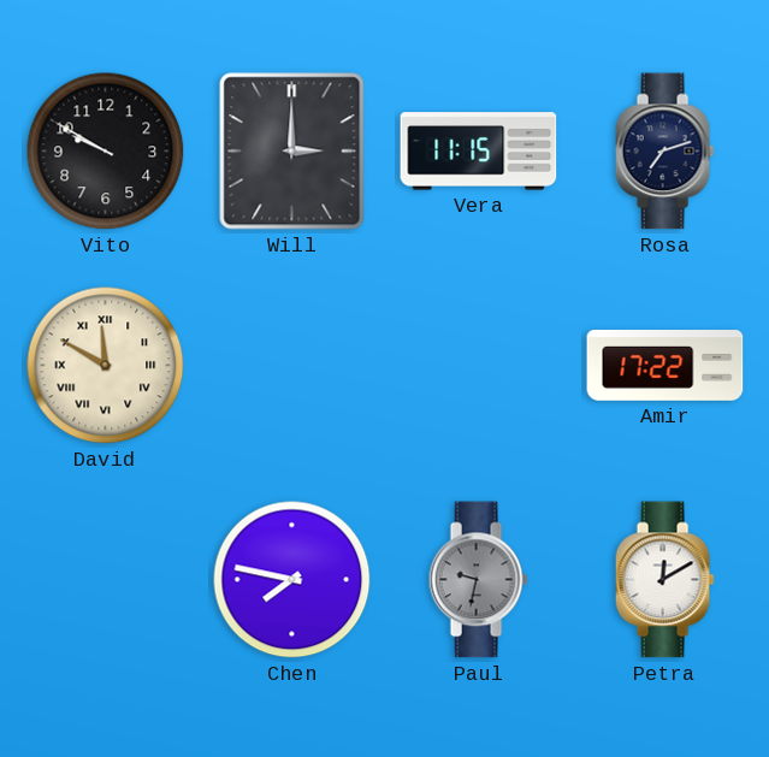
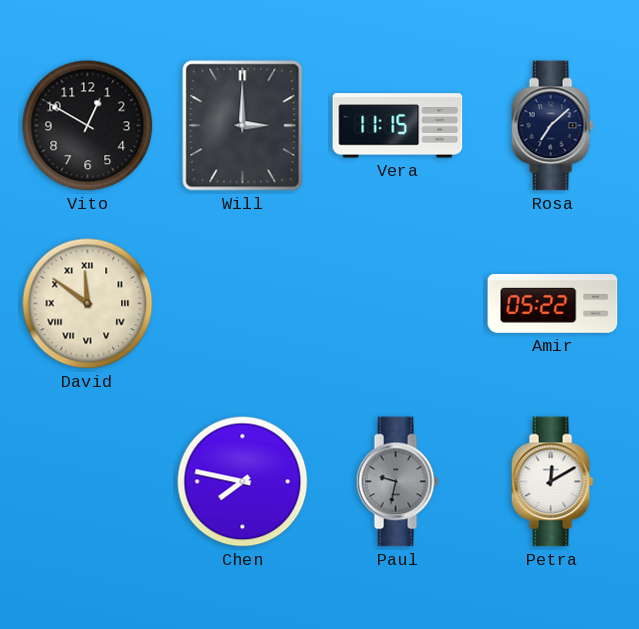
Vito: 9:50 -> 12:50 (88, 126)
Rosa: 7:12 -> 7:08 (552, 126)
David: 11:50 -> 11:51 (88, 304)
Amir: 17:22 -> 05:22 (553, 304)
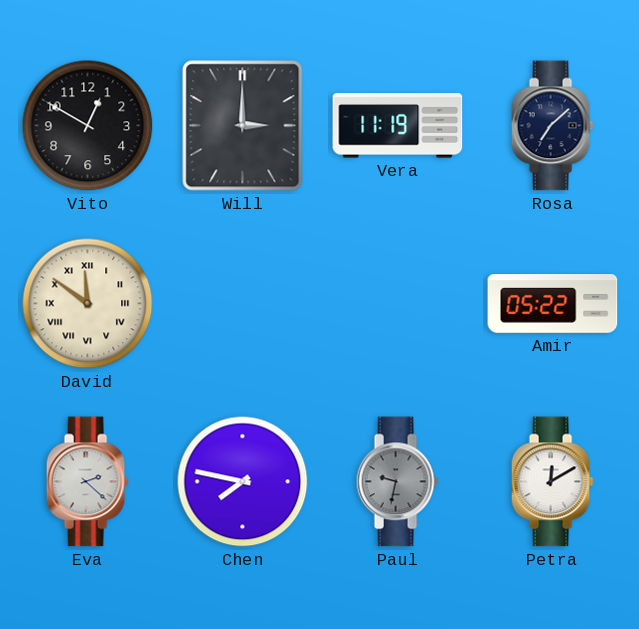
Vera: 11:15 -> 11:19 (398, 126)
Eva: none -> 2:22 (87, 482)
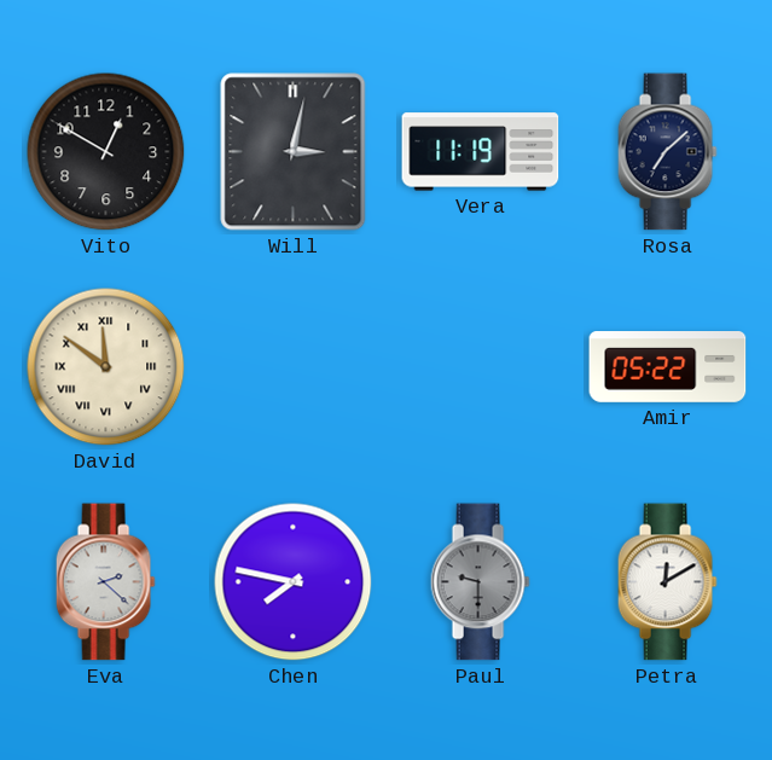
Will: 3:00 -> 3:02 (294, 152)
Paul: 9:32 -> 9:30 (480, 582)
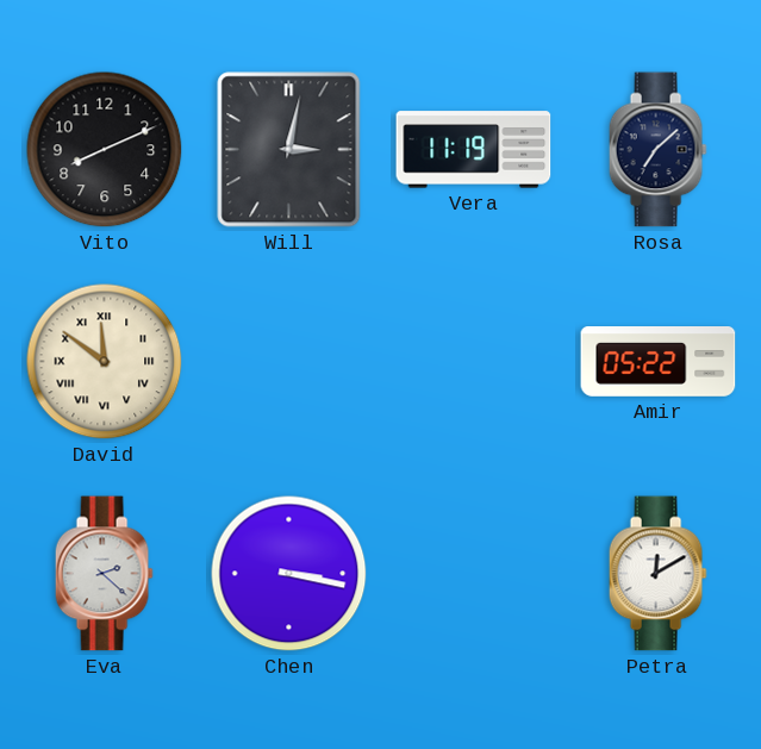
Vito: 12:50 -> 8:11 (105, 150)
Chen: 7:47 -> 3:17 (289, 574)
Paul: 9:30 -> none (480, 582)
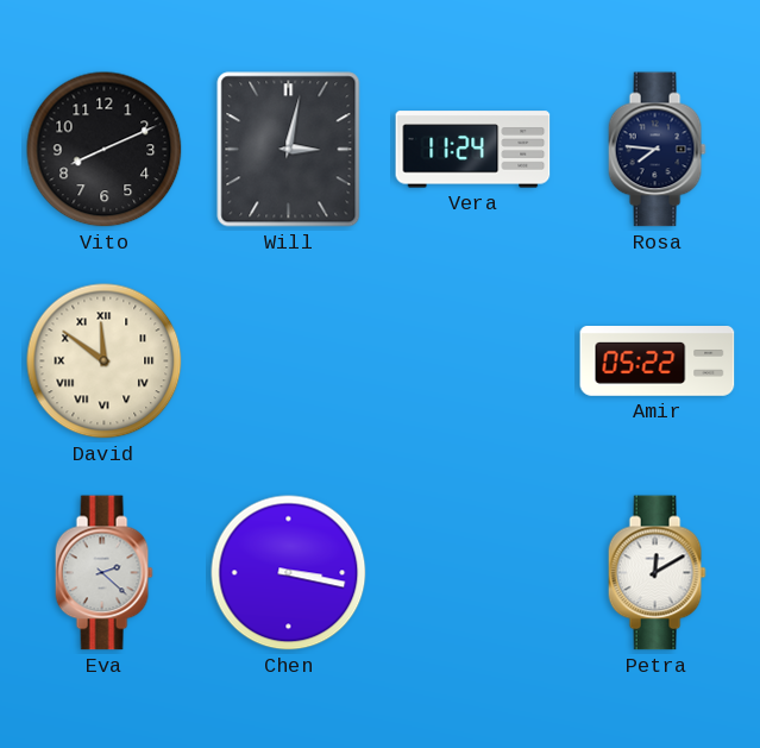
Vera: 11:19 -> 11:24 (473, 150)
Rosa: 7:08 -> 7:46 (657, 150)
